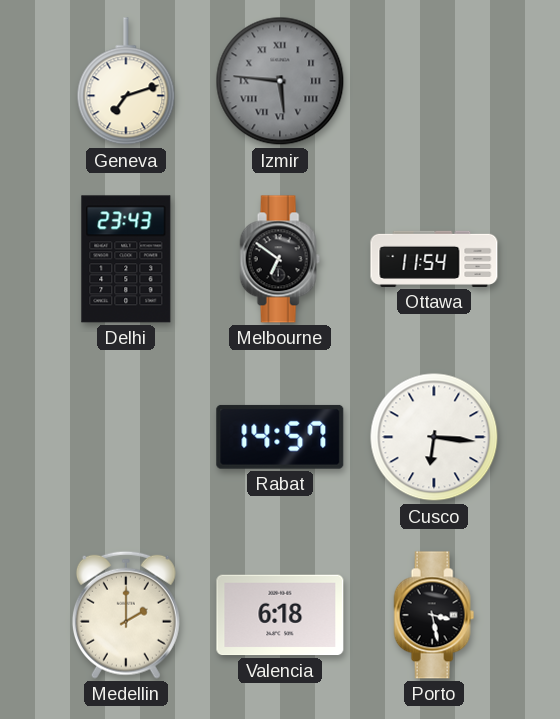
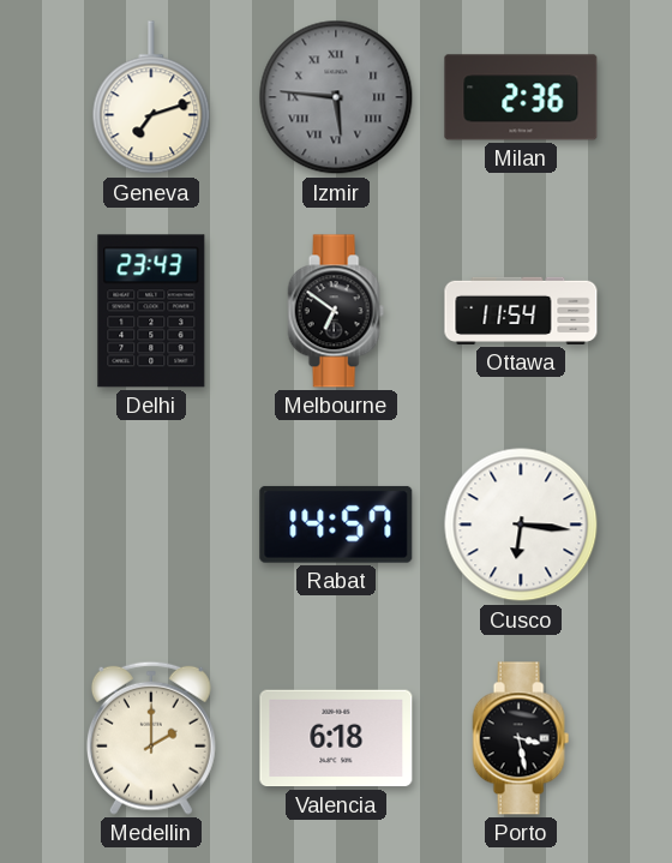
Milan: none -> 2:36 (521, 97)
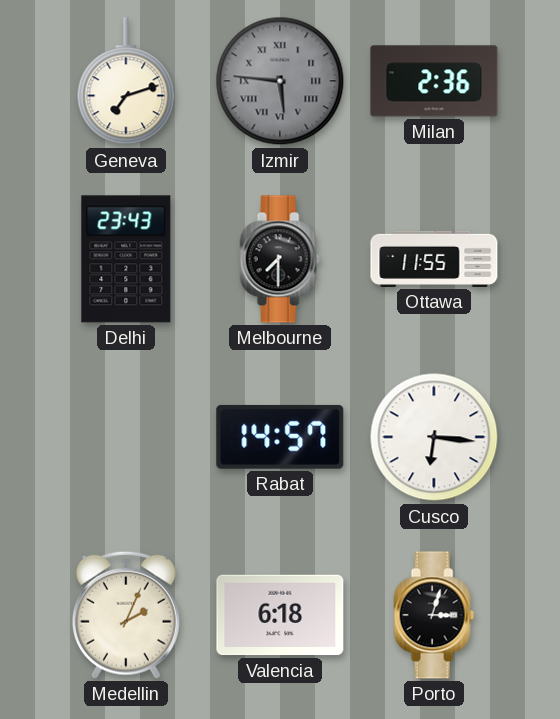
Melbourne: 6:51 -> 7:30 (280, 259)
Ottawa: 11:54 -> 11:55 (434, 259)
Medellin: 2:00 -> 2:04 (126, 615)
Porto: 3:28 -> 3:03 (434, 615)
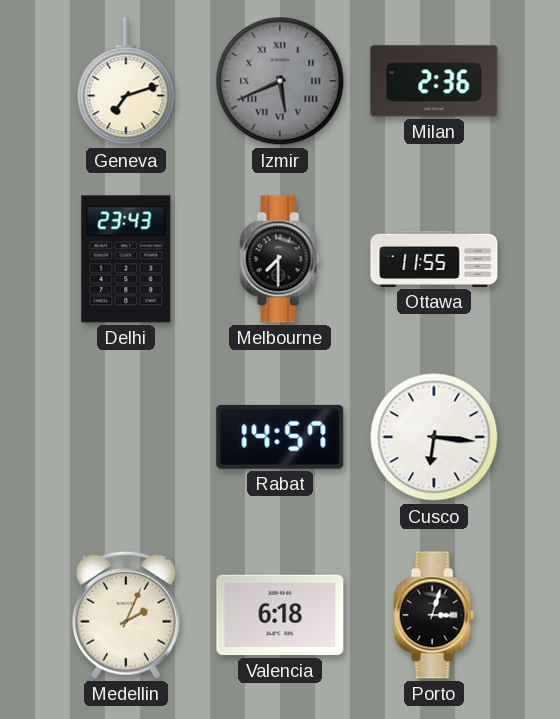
Izmir: 5:46 -> 5:41 (280, 81)
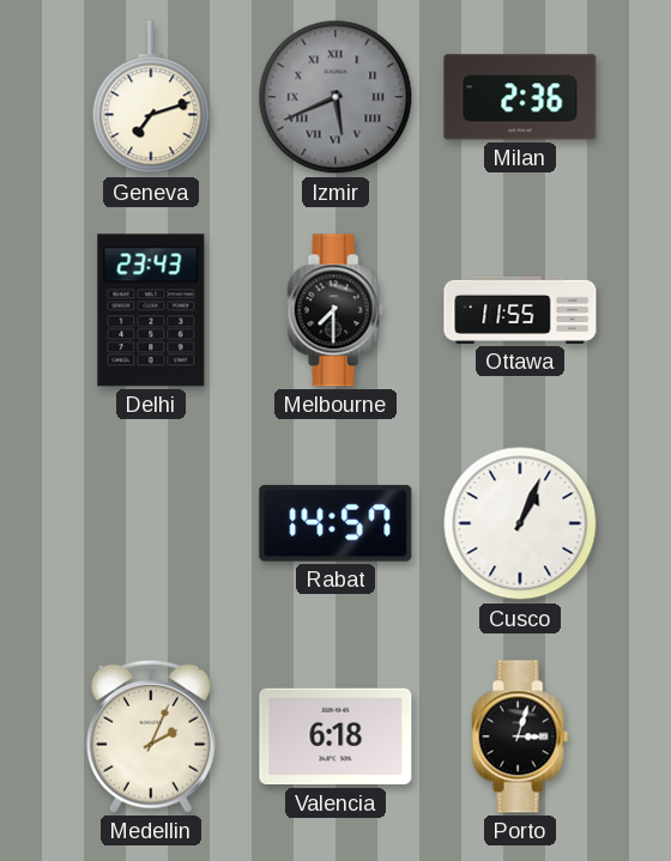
Cusco: 6:16 -> 1:04 (520, 523)
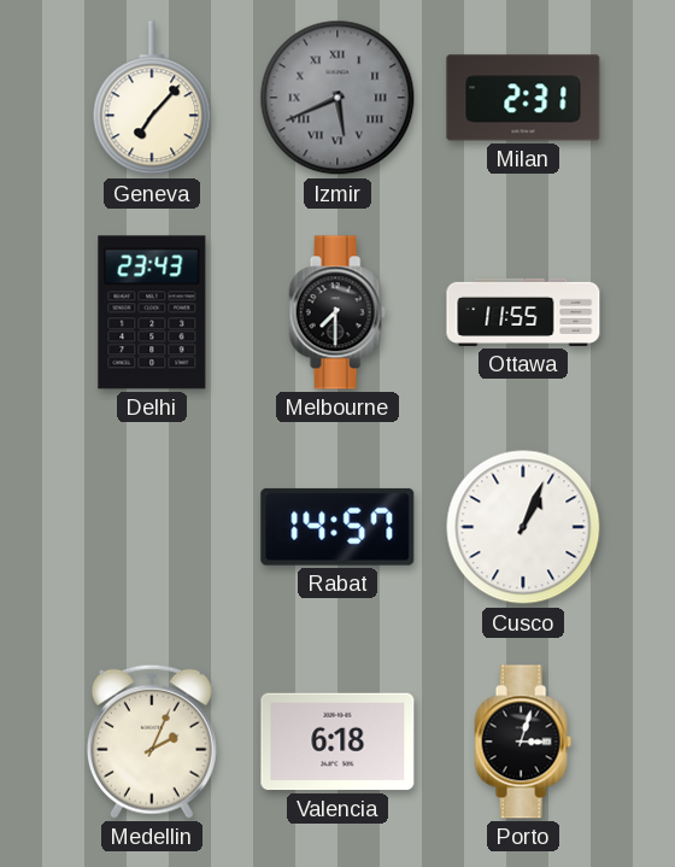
Geneva: 7:12 -> 7:07 (152, 99)
Milan: 2:36 -> 2:31 (523, 98)
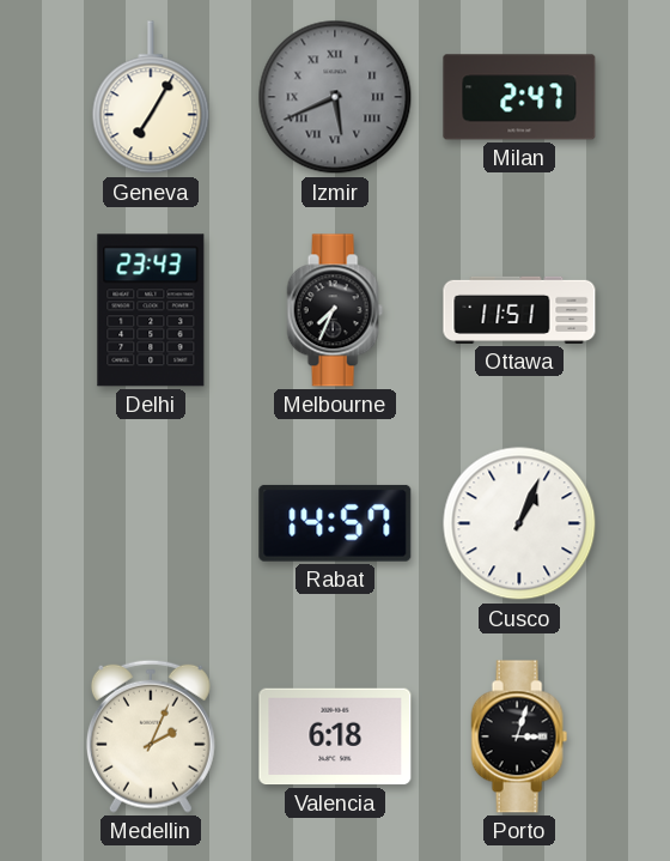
Geneva: 7:07 -> 7:05 (151, 98)
Milan: 2:31 -> 2:47 (519, 97)
Melbourne: 7:30 -> 7:34 (335, 310)
Ottawa: 11:55 -> 11:51 (519, 310)
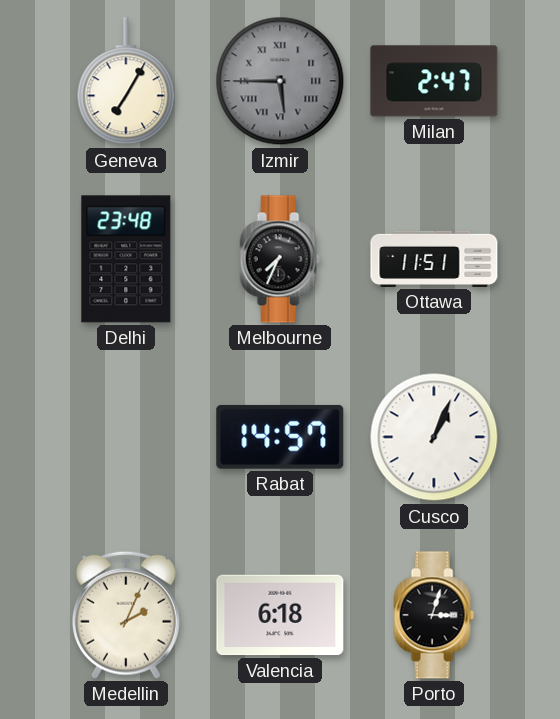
Izmir: 5:41 -> 5:45 (280, 81)
Delhi: 23:43 -> 23:48 (126, 259)
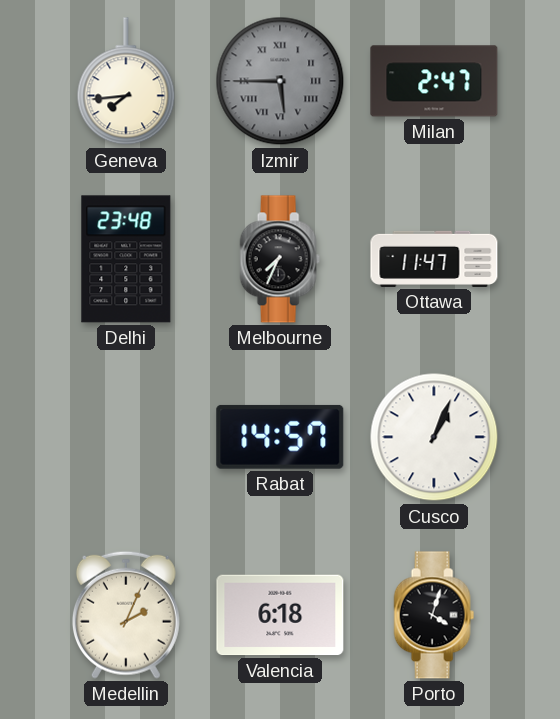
Geneva: 7:05 -> 7:44 (126, 82)
Ottawa: 11:51 -> 11:47 (434, 259)
Porto: 3:03 -> 4:03 (434, 615)
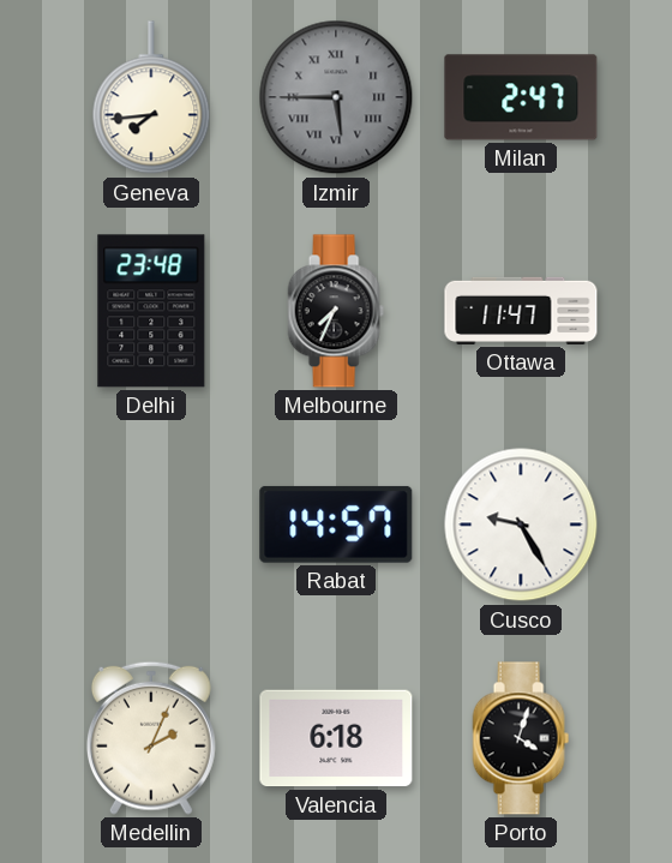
Cusco: 1:04 -> 9:25 (521, 525)
